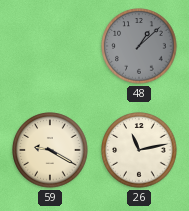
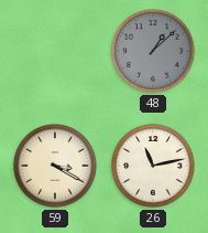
59: 9:20 -> 3:20 (55, 166)
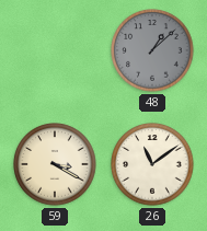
26: 11:13 -> 11:09 (152, 164)
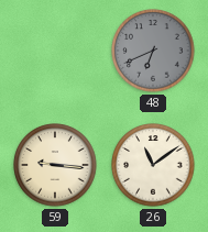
48: 1:08 -> 6:41 (153, 51)
59: 3:20 -> 9:16 (55, 165)
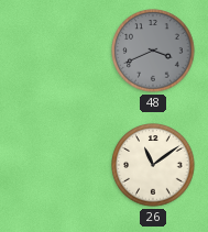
48: 6:41 -> 3:41 (153, 51)
59: 9:16 -> none (55, 165)
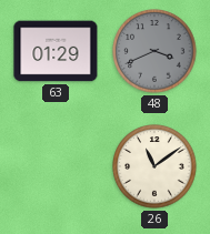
63: none -> 01:29 (56, 51)
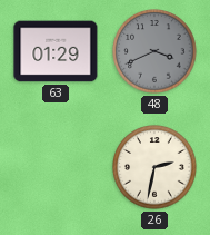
26: 11:09 -> 2:32 (154, 167)
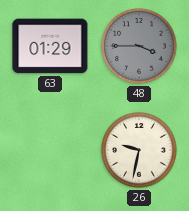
48: 3:41 -> 3:45 (139, 46)
26: 2:32 -> 9:32 (139, 150)
